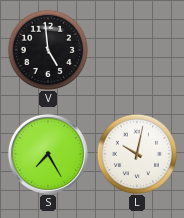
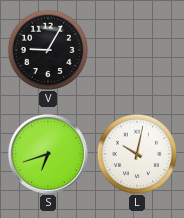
V: 4:59 -> 9:05 (48, 50)
S: 7:25 -> 6:42 (48, 154)
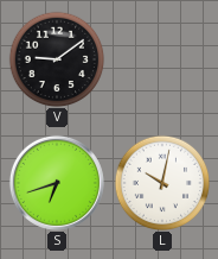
V: 9:05 -> 9:09 (57, 59)
